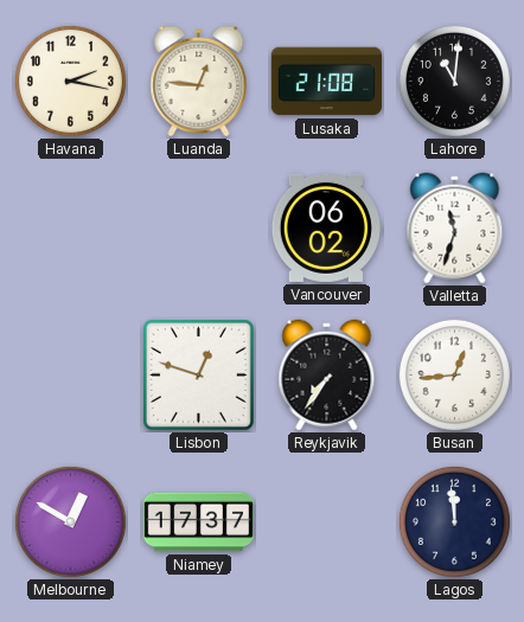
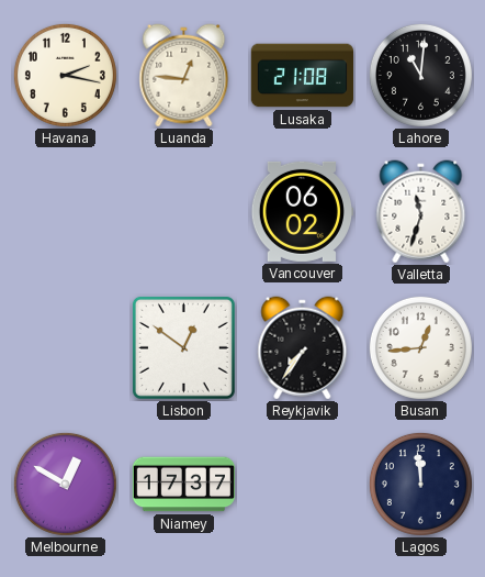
Lisbon: 12:48 -> 12:51 (183, 347)
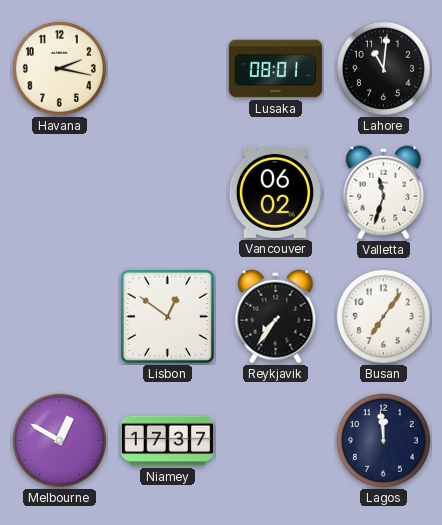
Luanda: 12:46 -> none (184, 76)
Lusaka: 21:08 -> 08:01 (275, 69)
Busan: 12:44 -> 7:06 (383, 316)
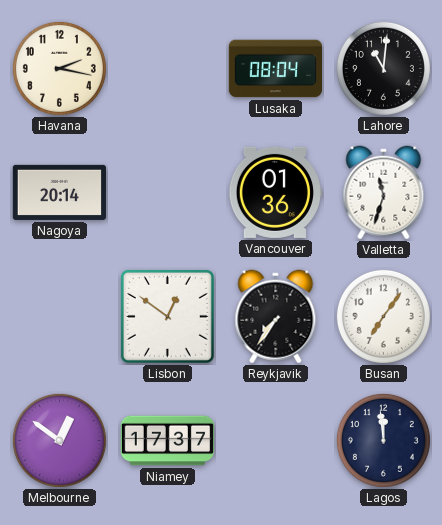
Lusaka: 08:01 -> 08:04 (275, 69)
Nagoya: none -> 20:14 (59, 192)
Vancouver: 06:02 -> 01:36 (275, 192)
Melbourne: 12:50 -> 12:51 (59, 440)
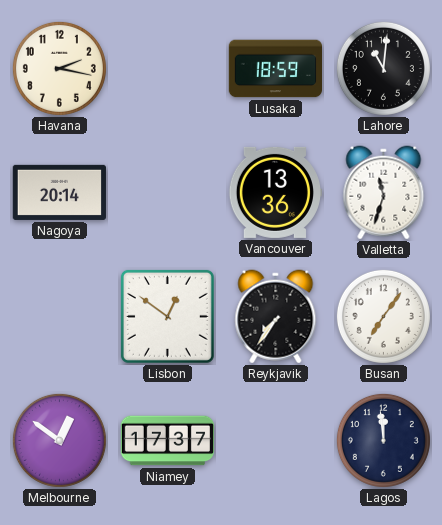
Lusaka: 08:04 -> 18:59 (275, 69)
Vancouver: 01:36 -> 13:36 (275, 192)
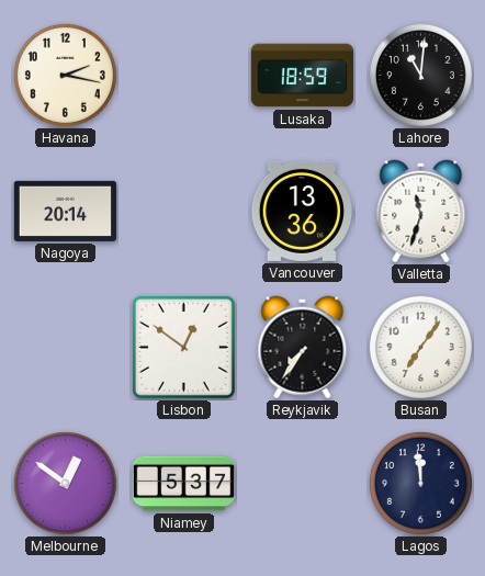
Niamey: 17:37 -> 5:37 (183, 484)
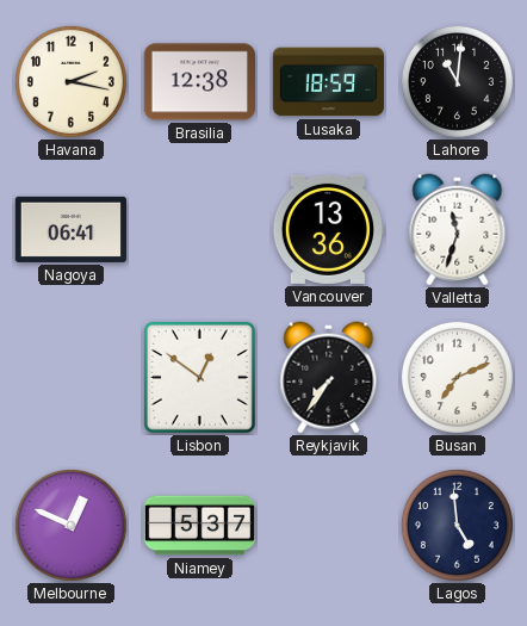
Brasilia: none -> 12:38 (199, 82)
Nagoya: 20:14 -> 06:41 (70, 229)
Busan: 7:06 -> 7:11 (457, 377)
Melbourne: 12:51 -> 12:49 (70, 525)
Lagos: 11:59 -> 4:59 (457, 525)
